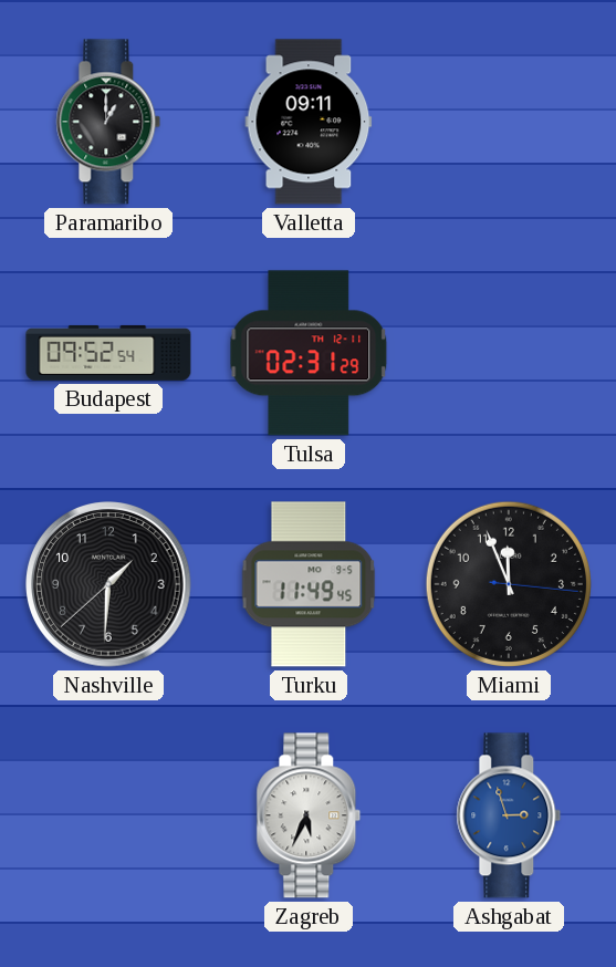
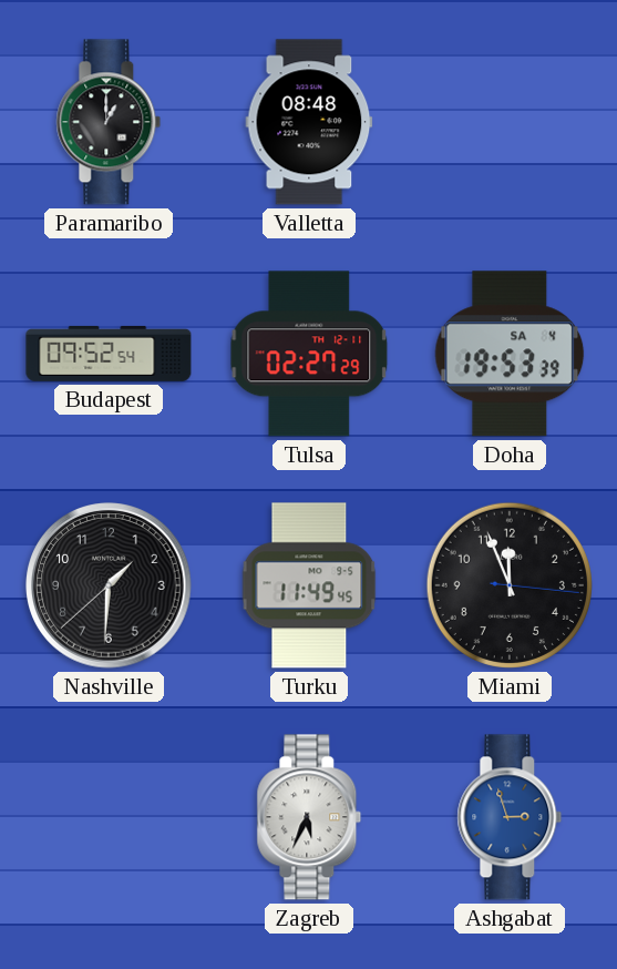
Valletta: 09:11 -> 08:48 (309, 122)
Tulsa: 02:31 -> 02:27 (309, 354)
Doha: none -> 19:53 (510, 354)
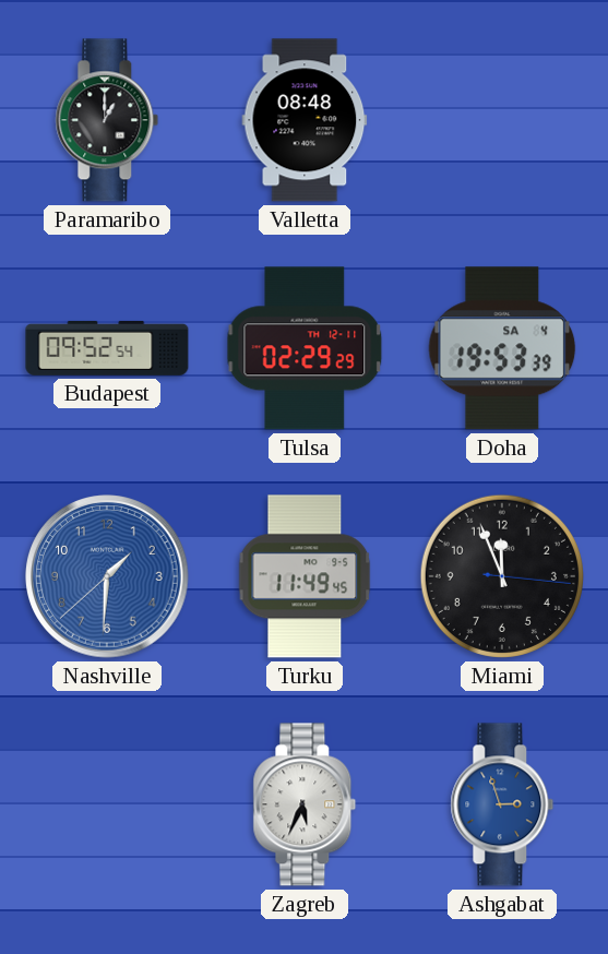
Tulsa: 02:27 -> 02:29 (305, 348)
Nashville dial: black -> blue (107, 576)
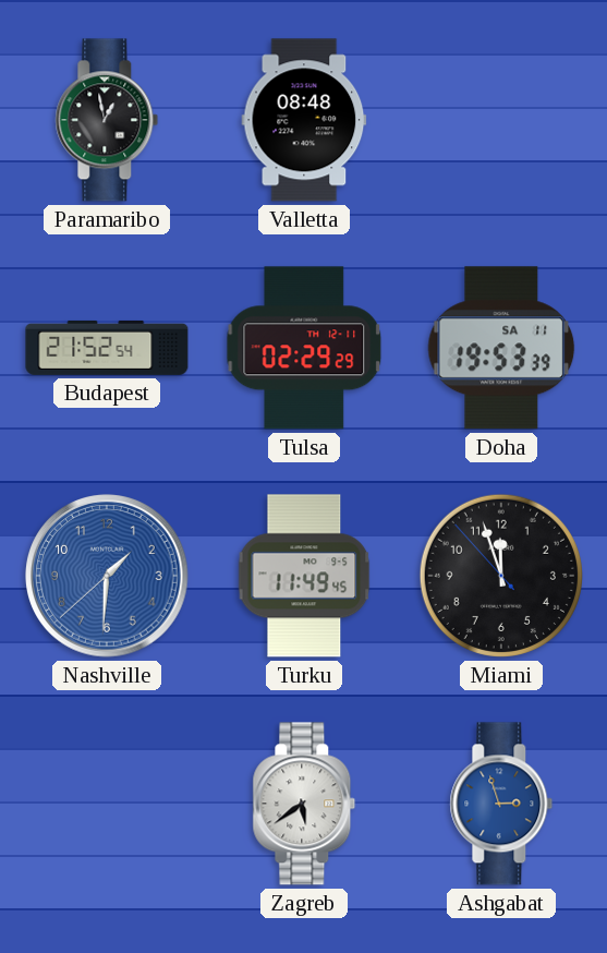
Paramaribo: 1:00 -> 12:58 (107, 120)
Budapest: 09:52 -> 21:52 (107, 348)
Doha date: SA 4 -> SA 11 (501, 348)
Miami: 11:56:16 -> 11:56:53 (501, 576)
Zagreb: 5:34 -> 5:39 (304, 804)
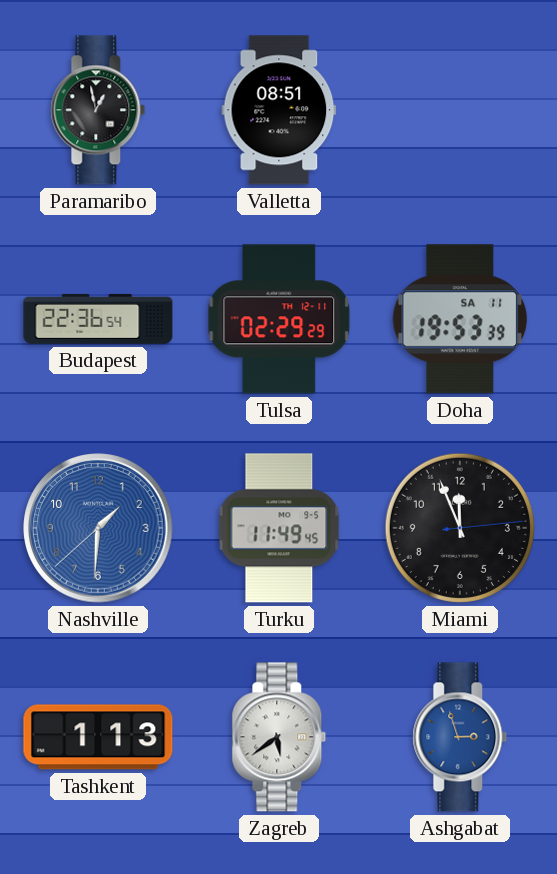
Valletta: 08:48 -> 08:51 (279, 110)
Budapest: 21:52 -> 22:36 (98, 319)
Miami: 11:56:53 -> 11:56:14 (460, 528)
Tashkent: none -> 1:13 (98, 737)
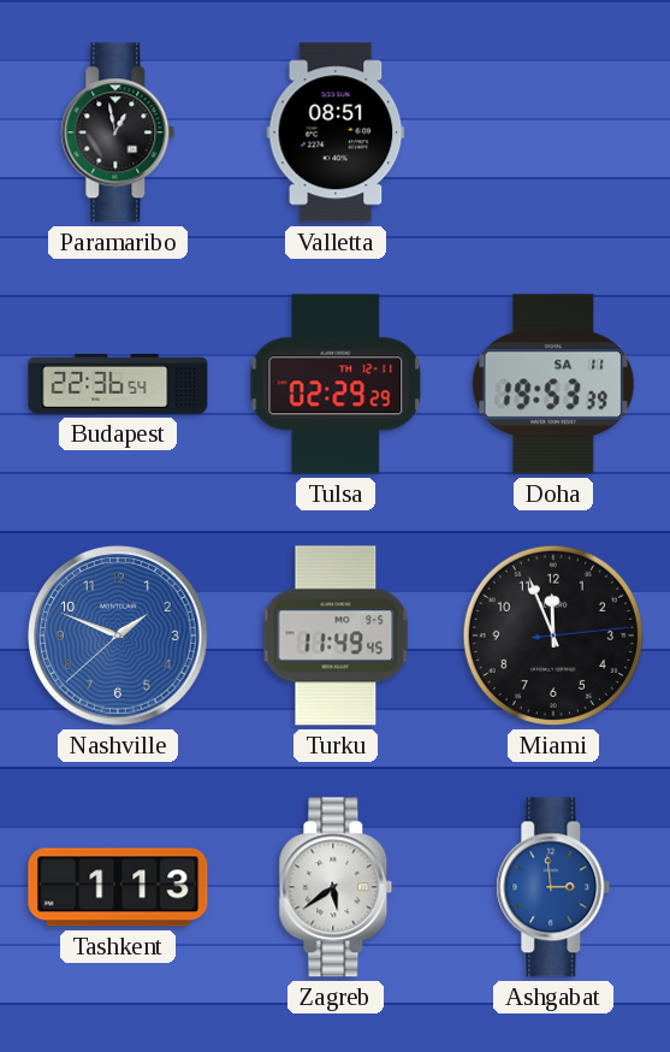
Nashville: 1:30 -> 1:48 (118, 636)
Ashgabat: 2:57 -> 2:59 (553, 887)
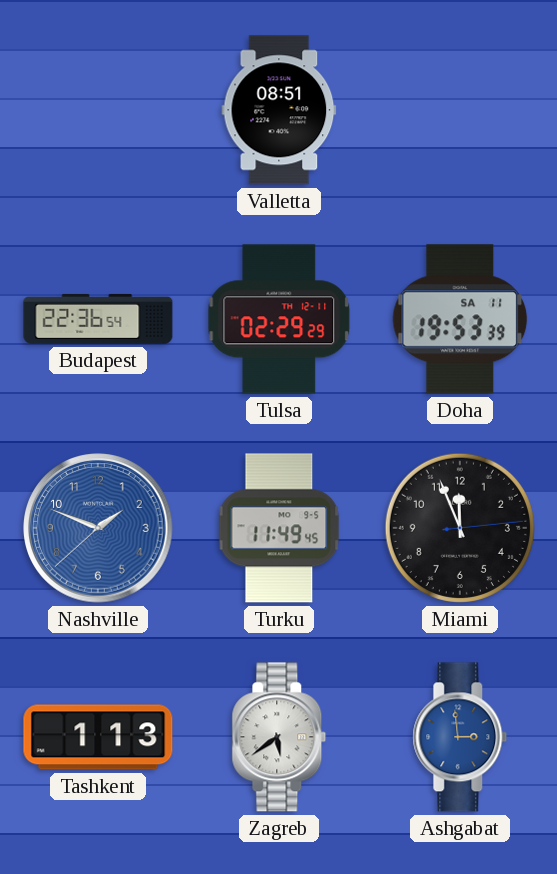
Paramaribo: 12:58 -> none (118, 132)
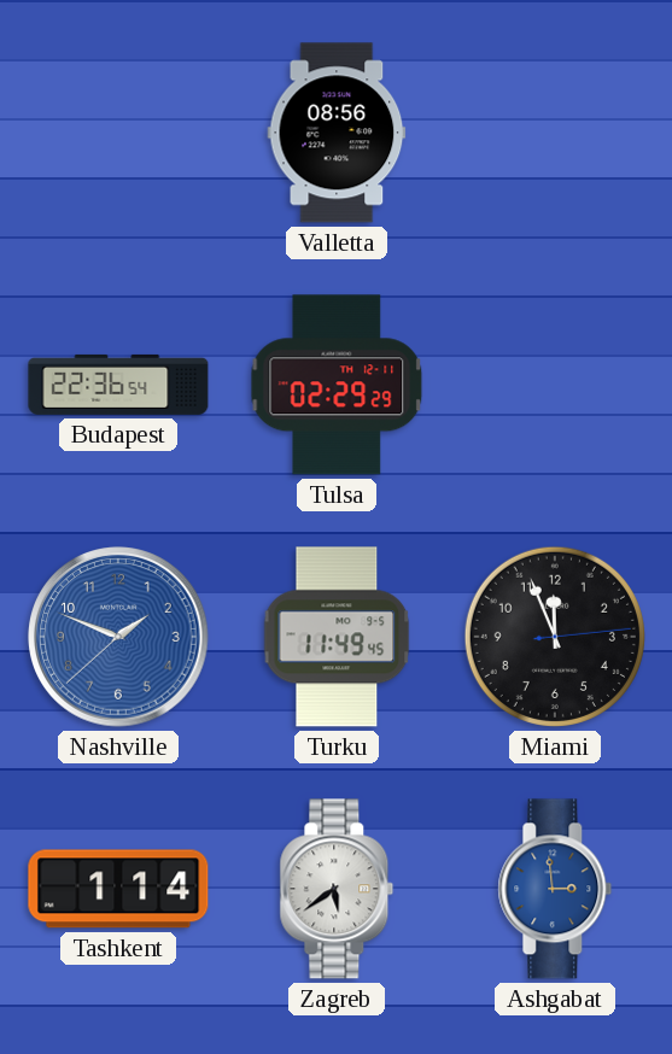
Valletta: 08:51 -> 08:56 (337, 133)
Doha: 19:53 -> none (460, 319)
Tashkent: 1:13 -> 1:14 (118, 889)
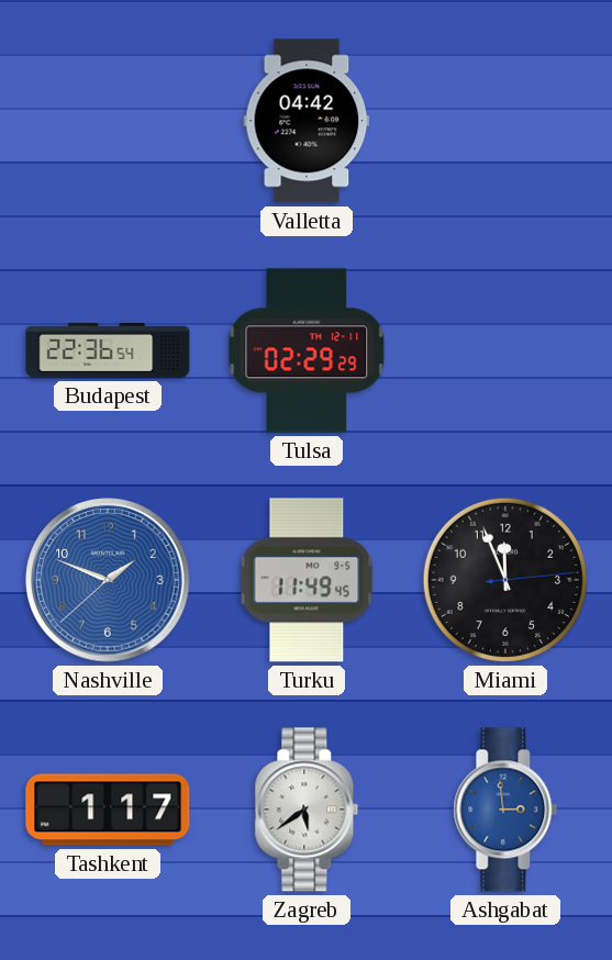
Valletta: 08:56 -> 04:42 (307, 121)
Tashkent: 1:14 -> 1:17 (108, 810)
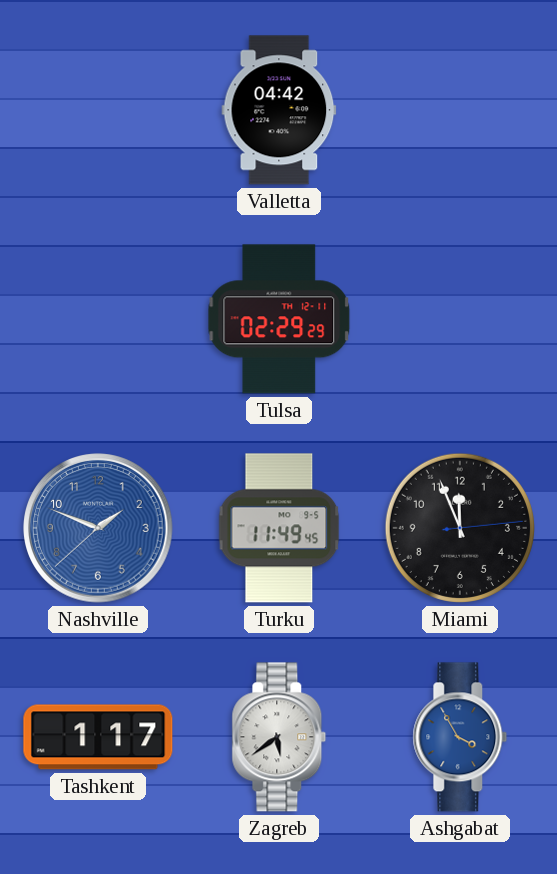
Budapest: 22:36 -> none (108, 350)
Ashgabat: 2:59 -> 3:55 (460, 737)
